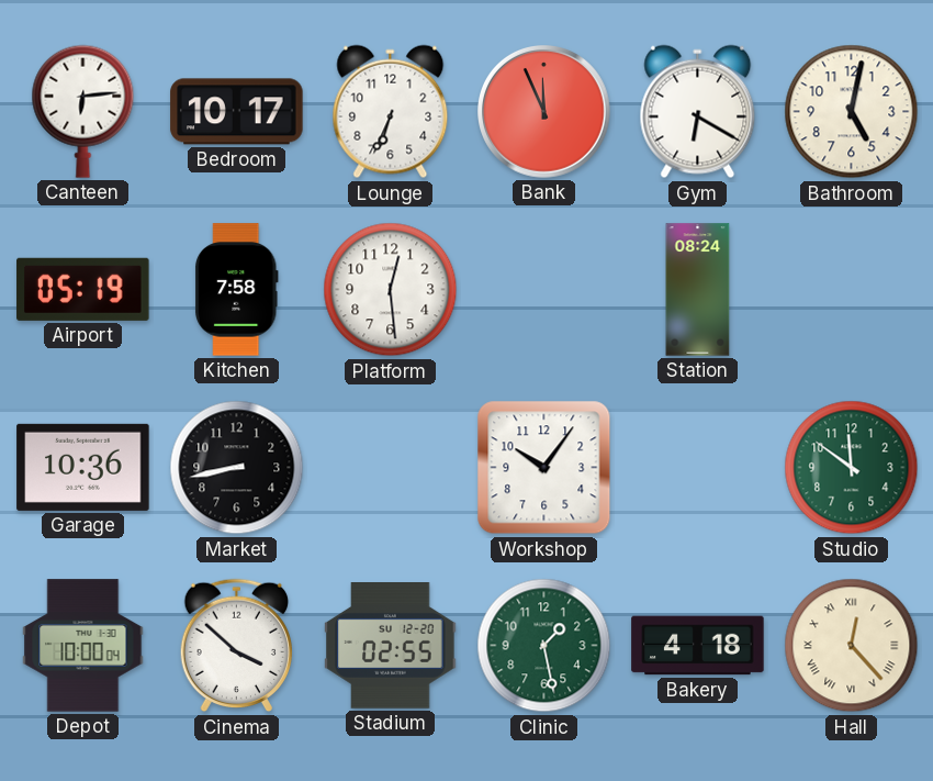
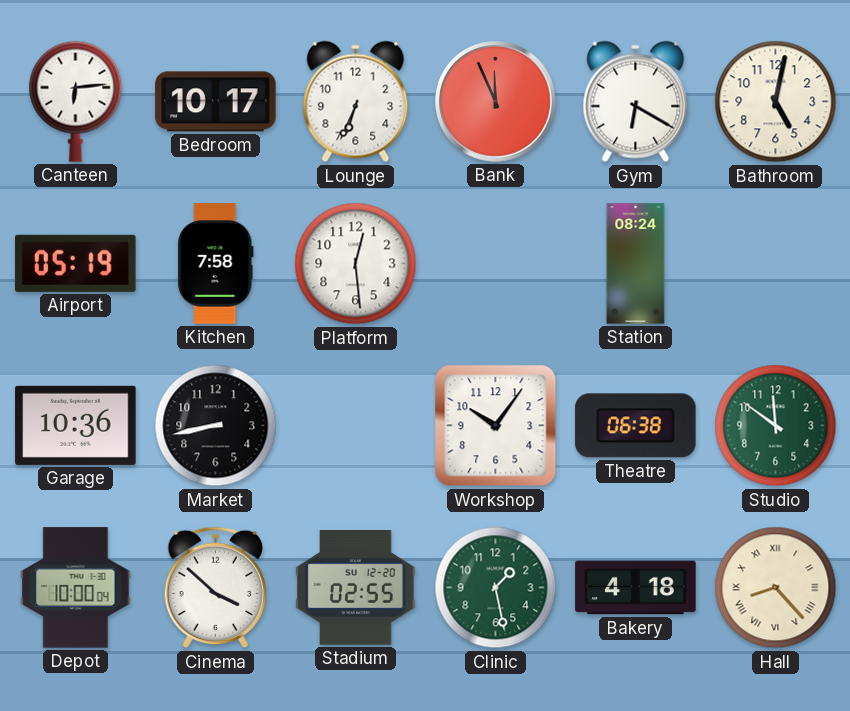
Theatre: none -> 06:38 (636, 426)
Hall: 12:23 -> 8:23 (776, 588)
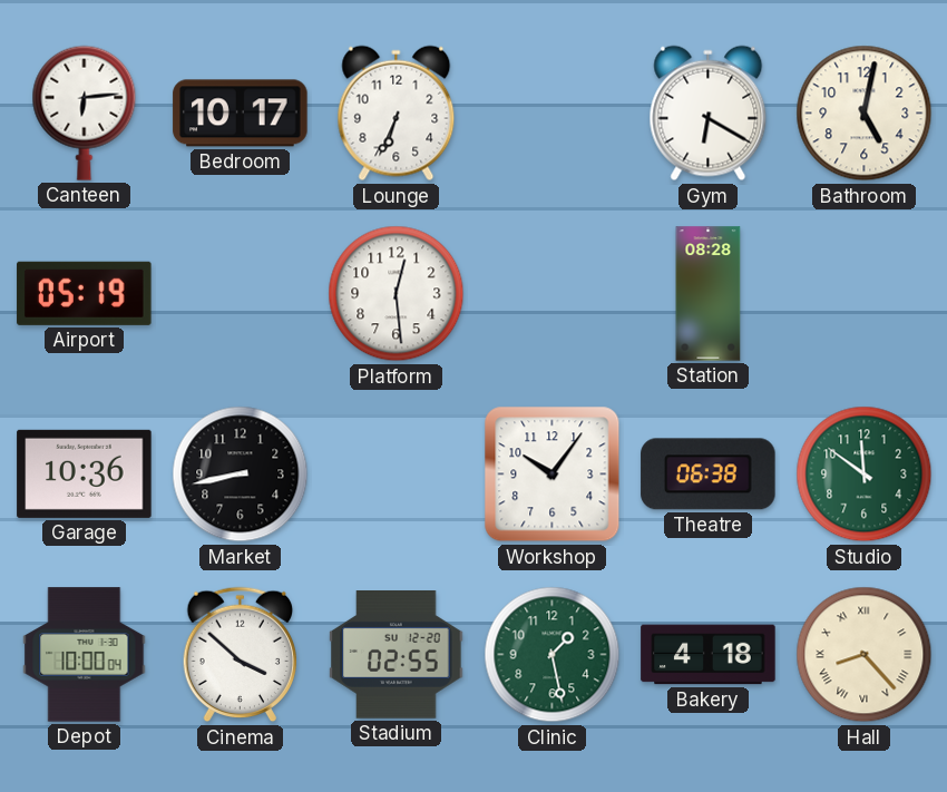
Bank: 11:56 -> none (496, 102)
Kitchen: 7:58 -> none (215, 264)
Station: 08:24 -> 08:28 (709, 294)
